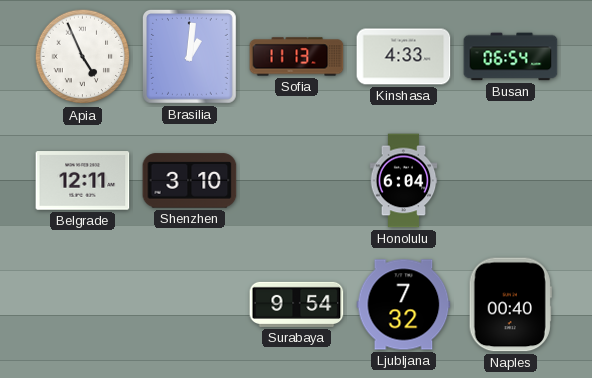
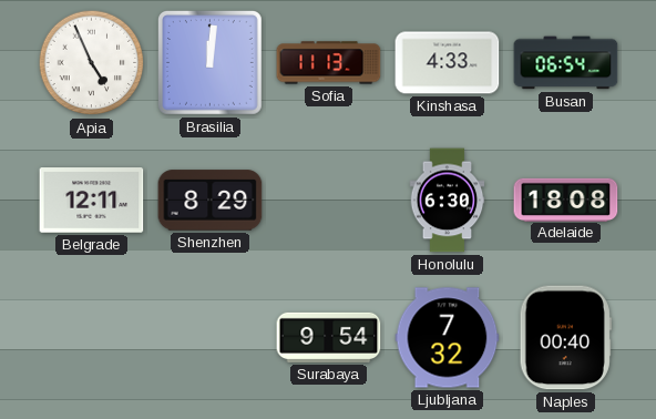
Brasilia: 1:01 -> 12:01 (209, 62)
Shenzhen: 3:10 -> 8:29 (211, 201)
Honolulu: 6:04 -> 6:30 (448, 201)
Adelaide: none -> 18:08 (566, 200)
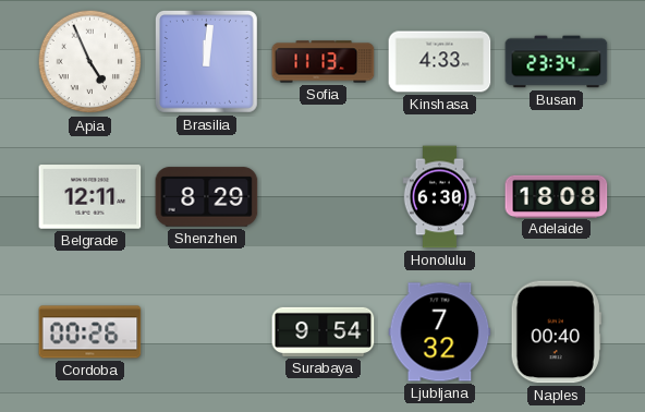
Busan: 06:54 -> 23:34 (557, 62)
Cordoba: none -> 00:26 (90, 332)
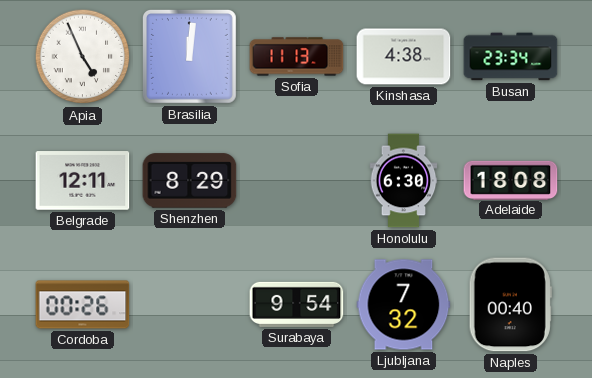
Kinshasa: 4:33 -> 4:38 (404, 57)
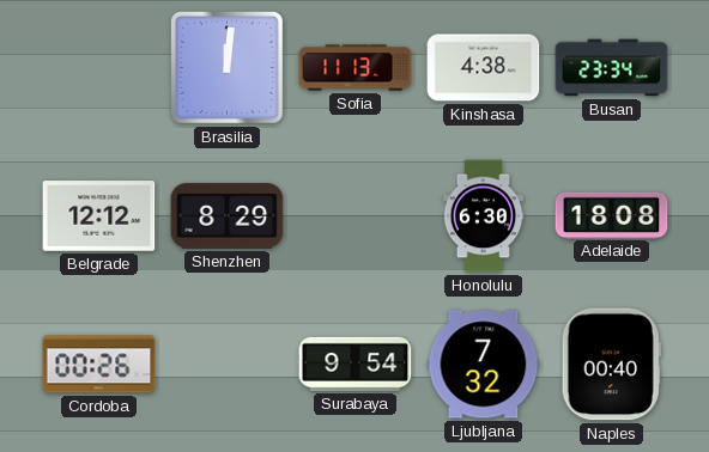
Apia: 4:56 -> none (83, 57)
Belgrade: 12:11 -> 12:12 (99, 216)
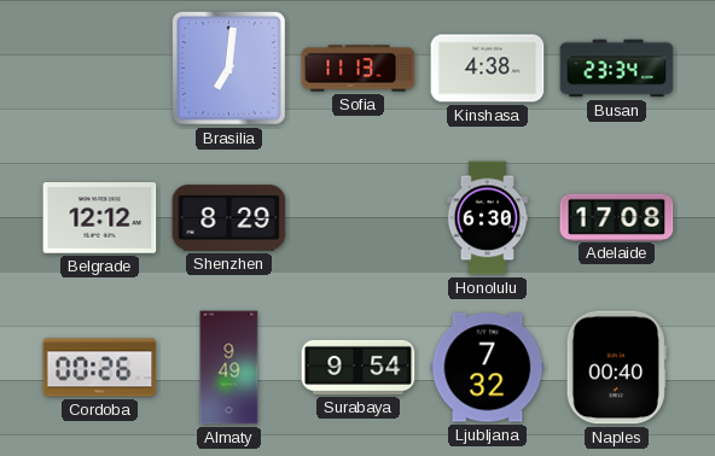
Brasilia: 12:01 -> 7:01 (228, 68)
Adelaide: 18:08 -> 17:08 (617, 217)
Almaty: none -> 9:49 (229, 368)
